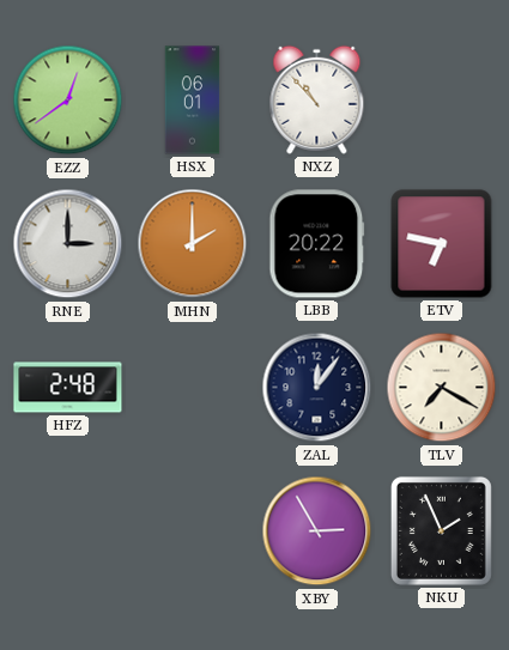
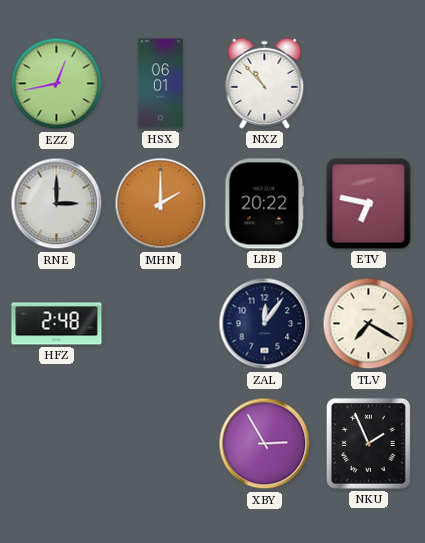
EZZ: 12:39 -> 12:43 (57, 84)
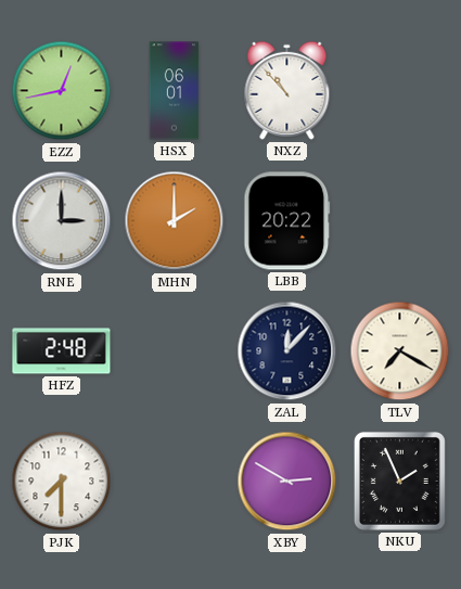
ETV: 6:47 -> none (369, 204)
ZAL: 12:06 -> 12:07 (287, 351)
PJK: none -> 7:30 (62, 482)
XBY: 2:55 -> 2:50 (287, 482)
